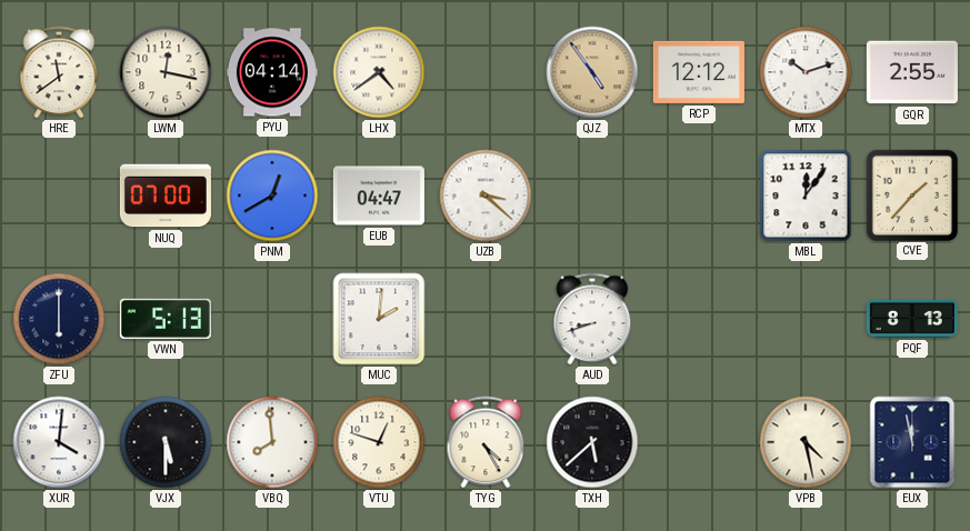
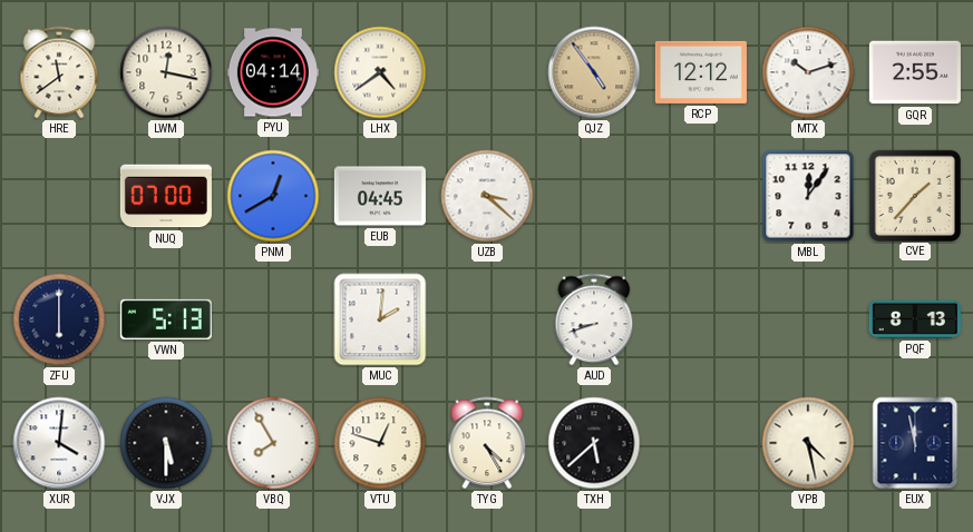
EUB: 04:47 -> 04:45 (380, 196)
VBQ: 7:59 -> 7:55 (273, 443)
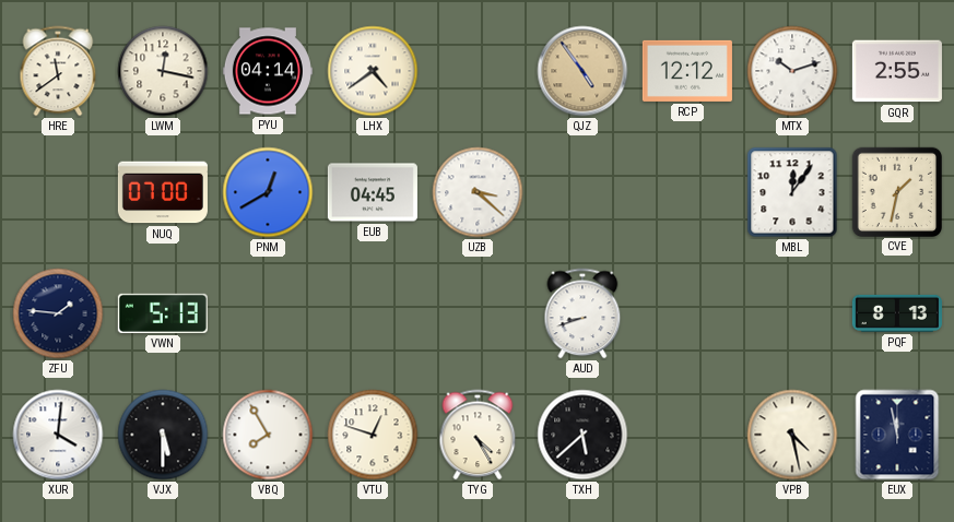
CVE: 1:37 -> 1:32 (896, 191)
ZFU: 6:00 -> 1:46 (58, 313)
MUC: 2:01 -> none (380, 319)
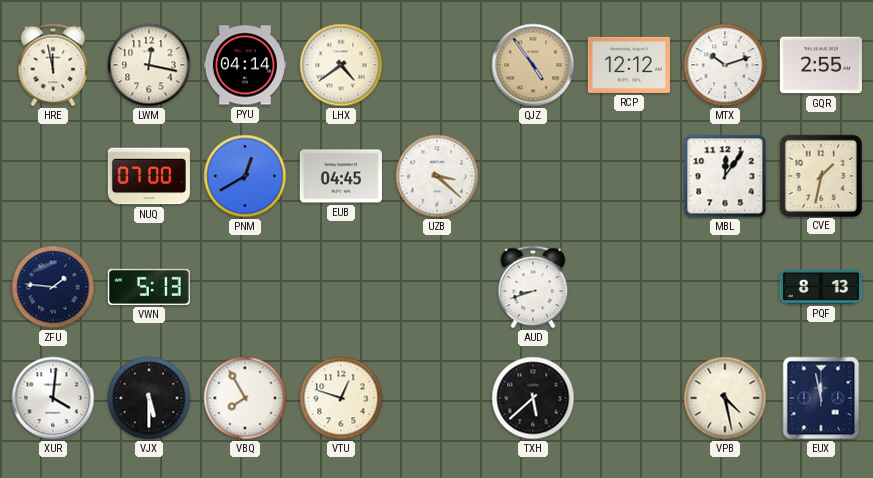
HRE: 11:39 -> 11:58 (53, 65)
TYG: 4:25 -> none (478, 435)
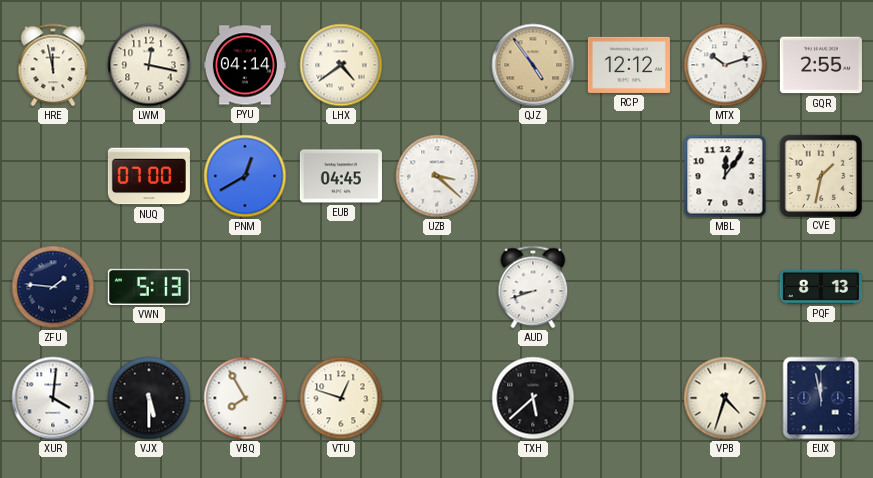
VPB: 4:28 -> 4:33 (725, 398)
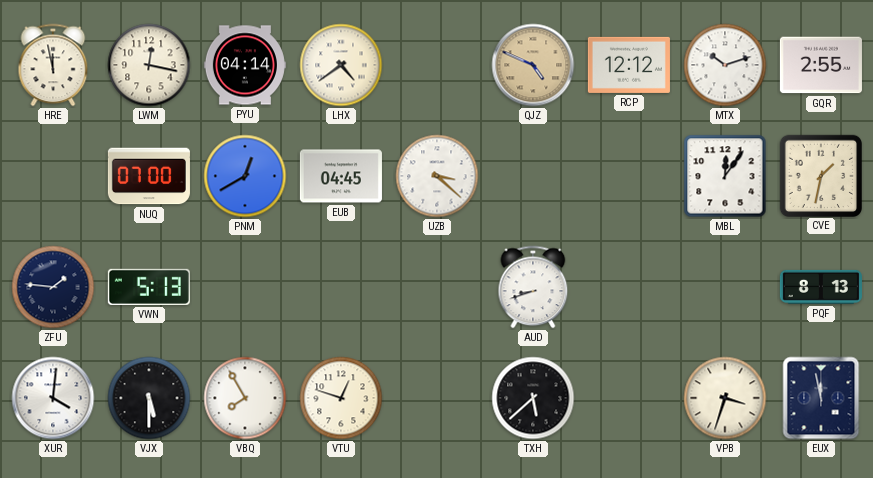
QJZ: 4:54 -> 4:49 (533, 65)
VPB: 4:33 -> 3:33 (725, 398)
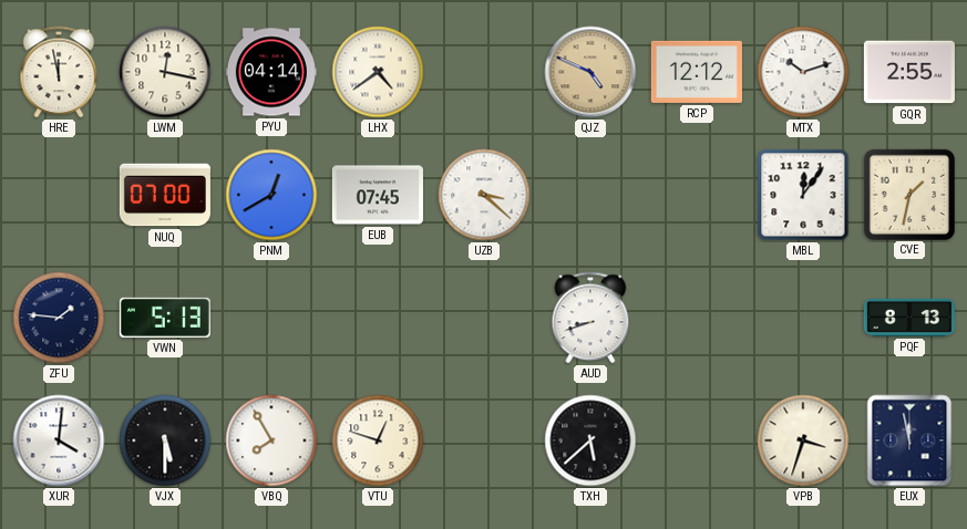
EUB: 04:45 -> 07:45 (378, 195)
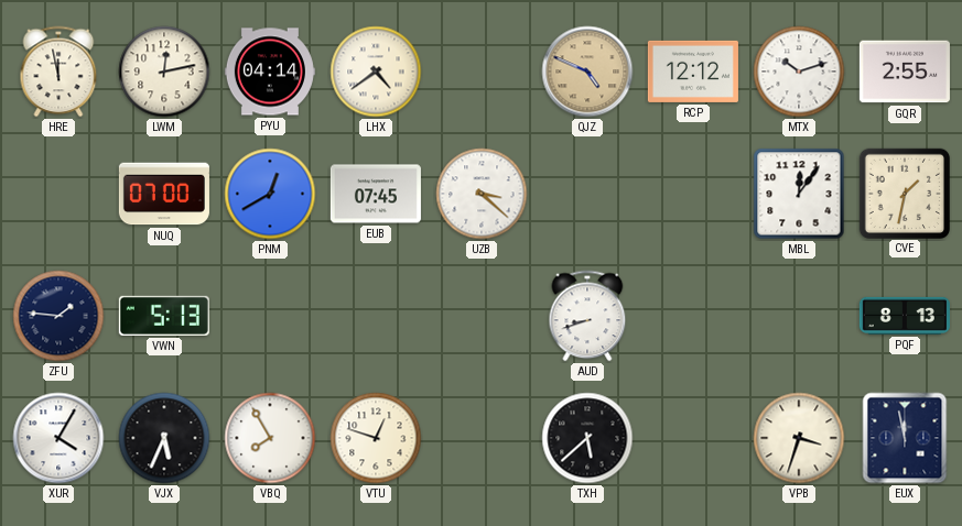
LWM: 12:17 -> 12:13 (164, 72)
XUR: 4:01 -> 4:05 (58, 438)
VJX: 5:30 -> 5:34 (164, 438)
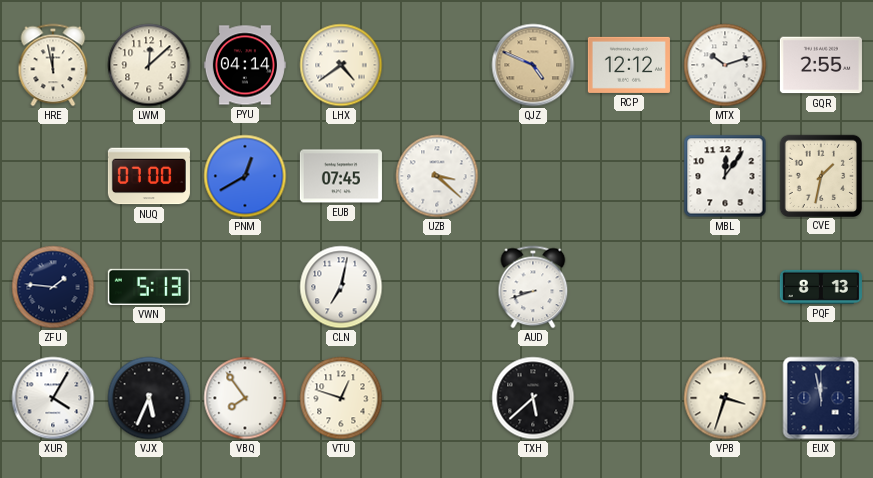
LWM: 12:13 -> 12:08 (149, 65)
CLN: none -> 7:02 (341, 287)
VBQ: 7:55 -> 7:54 (245, 398)
